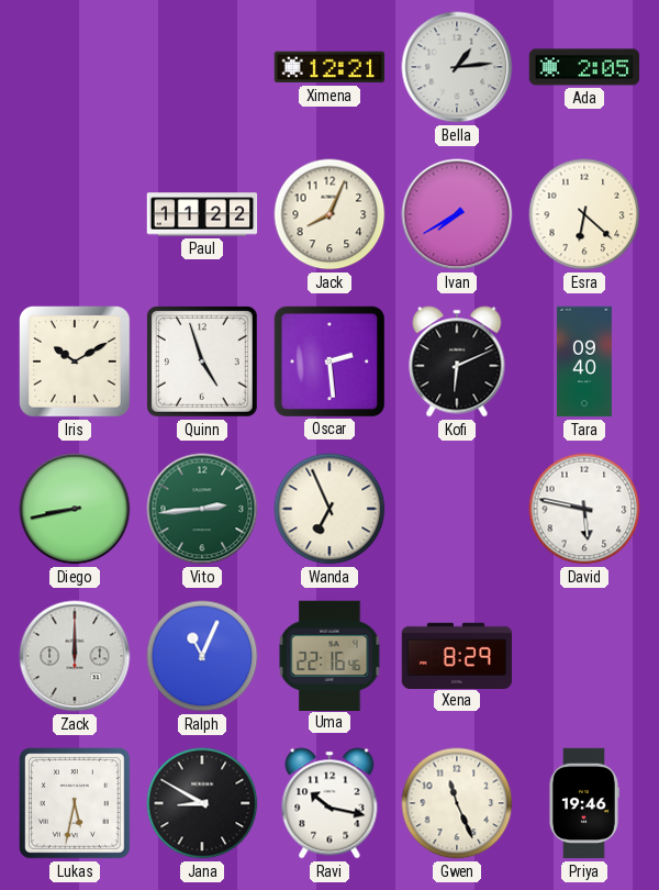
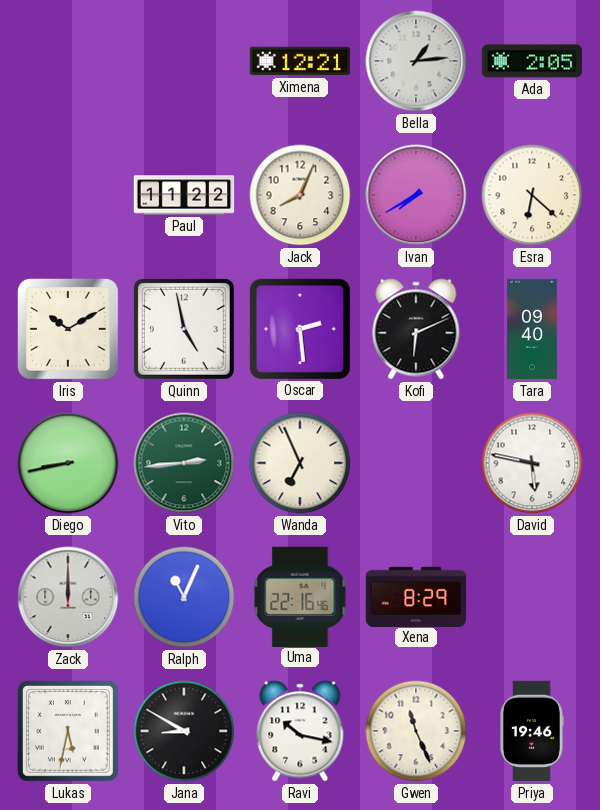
Quinn: 4:57 -> 4:58 (184, 329)
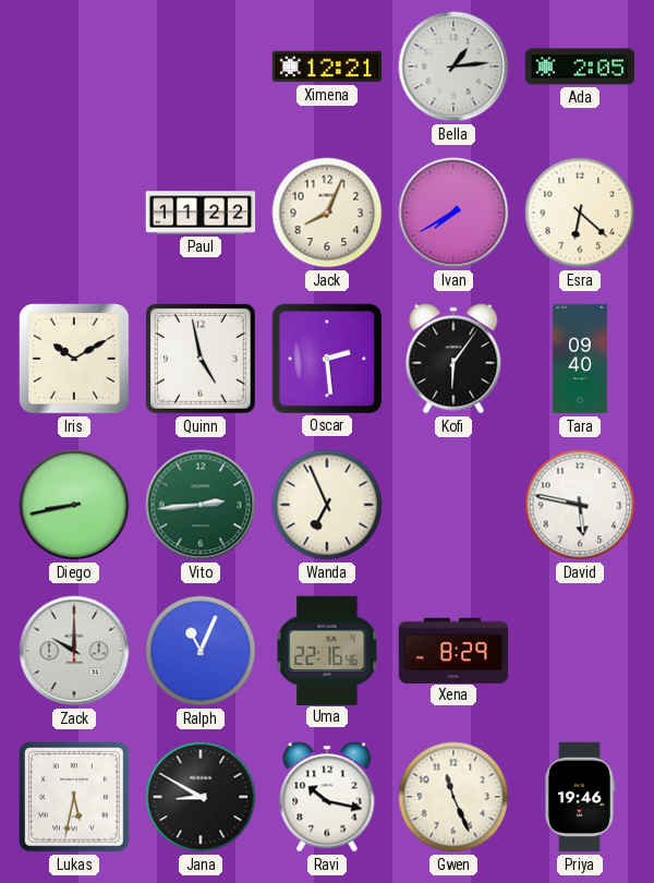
Kofi: 6:11 -> 6:06 (453, 359)
Zack: 12:00 -> 10:00 (74, 651)
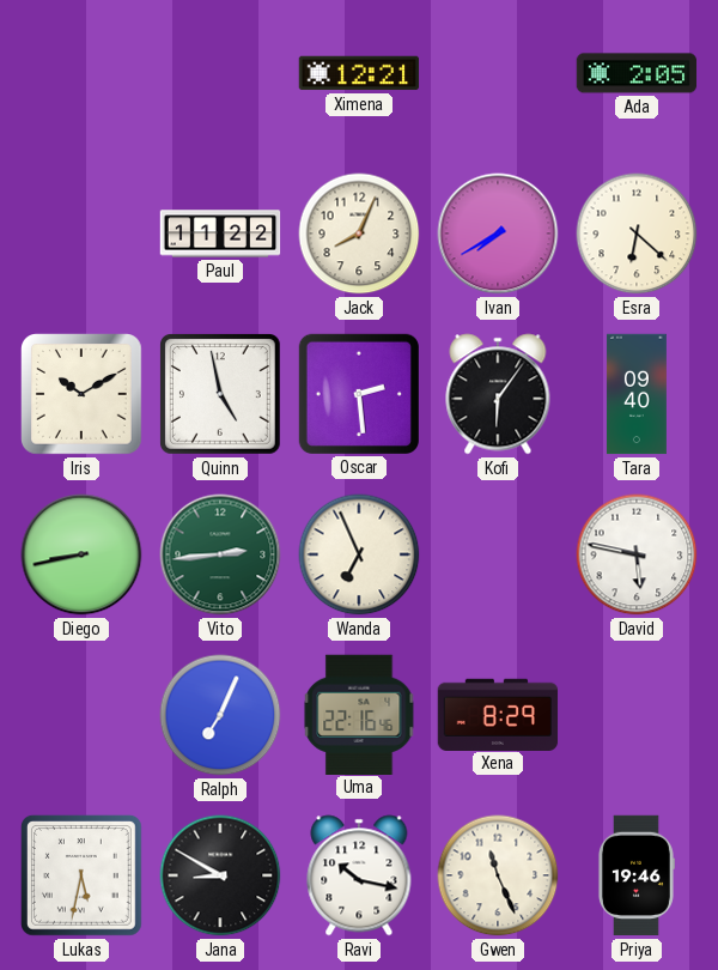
Bella: 1:14 -> none (453, 66)
Zack: 10:00 -> none (74, 651)
Ralph: 11:04 -> 7:04 (220, 715)
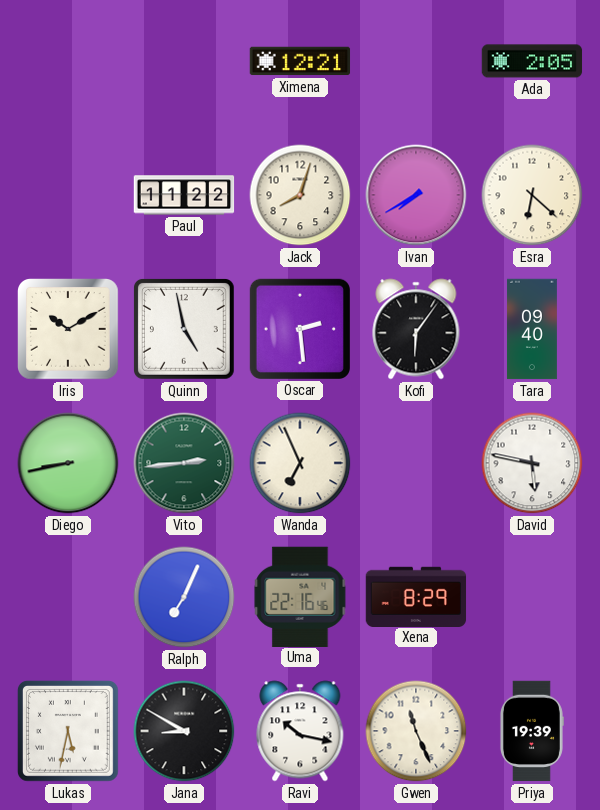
Jack: 8:04 -> 8:03 (300, 195)
Priya: 19:46 -> 19:39 (531, 731)
